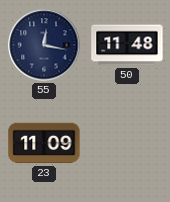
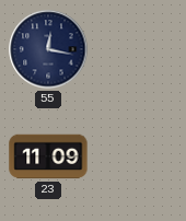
50: 11:48 -> none (127, 45)
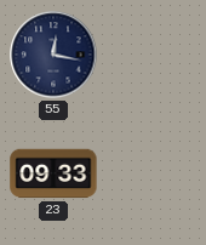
23: 11:09 -> 09:33 (53, 173)
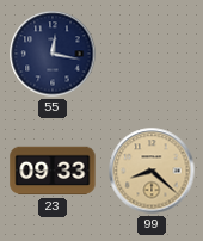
99: none -> 8:22 (152, 171)
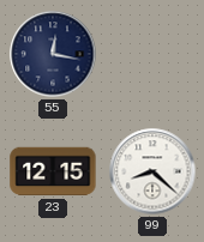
23: 09:33 -> 12:15 (53, 171)
99 dial: champagne -> white (152, 171)
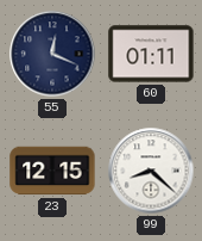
55: 12:17 -> 12:19 (52, 54)
60: none -> 01:11 (151, 54)
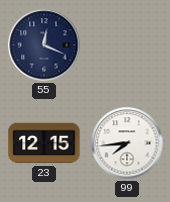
60: 01:11 -> none (151, 54)
99: 8:22 -> 7:44 (127, 143)
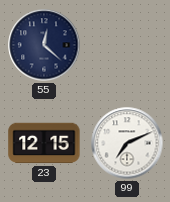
55: 12:19 -> 12:22 (44, 45)
99: 7:44 -> 7:11 (127, 143)
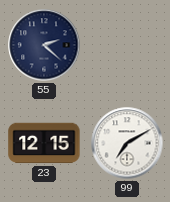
55: 12:22 -> 2:22 (44, 45)
99: 7:11 -> 7:10 (127, 143)
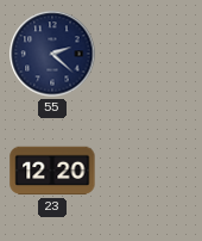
23: 12:15 -> 12:20 (52, 171)
99: 7:10 -> none (127, 143)
